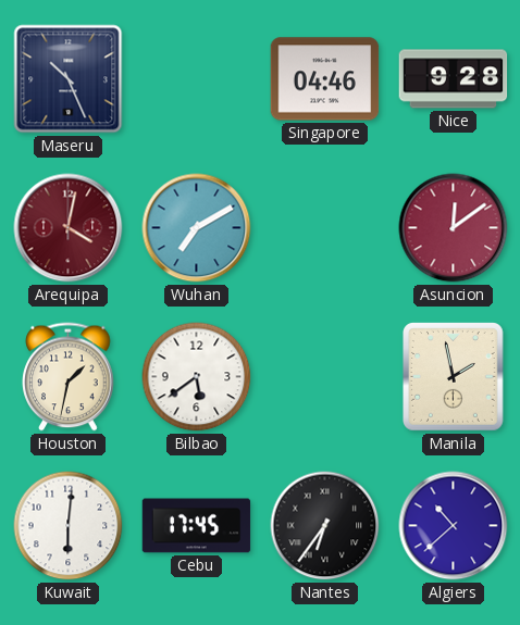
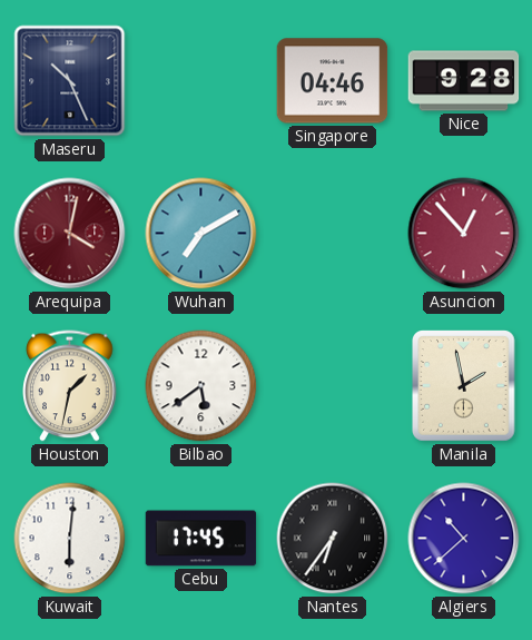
Asuncion: 12:09 -> 12:53 (464, 234)
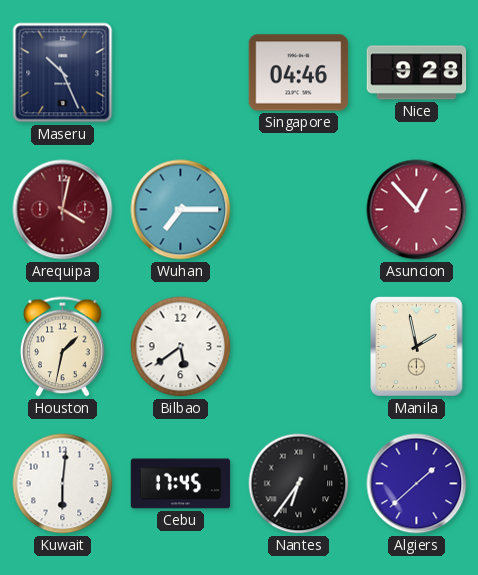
Wuhan: 7:10 -> 7:15 (181, 210)
Algiers: 10:38 -> 1:38 (417, 484)
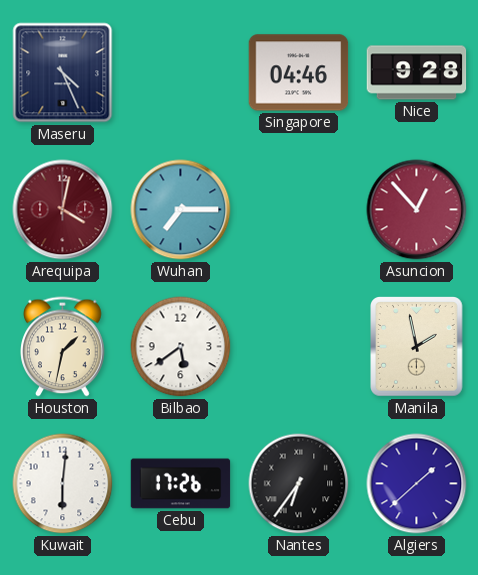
Maseru: 10:26 -> 4:26 (63, 73)
Cebu: 17:45 -> 17:26 (181, 484)
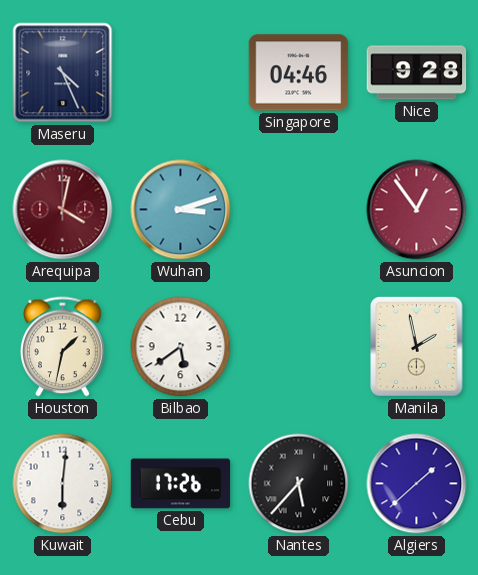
Wuhan: 7:15 -> 3:12 (181, 210)
Asuncion: 12:53 -> 12:54 (417, 210)
Nantes: 6:36 -> 5:37 (299, 484)
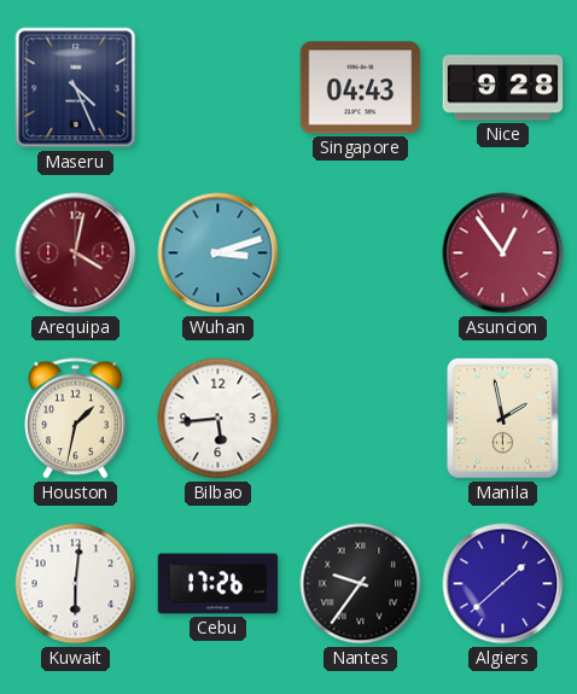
Singapore: 04:46 -> 04:43 (361, 88)
Bilbao: 5:39 -> 5:44 (218, 419)
Nantes: 5:37 -> 9:36 (361, 584)
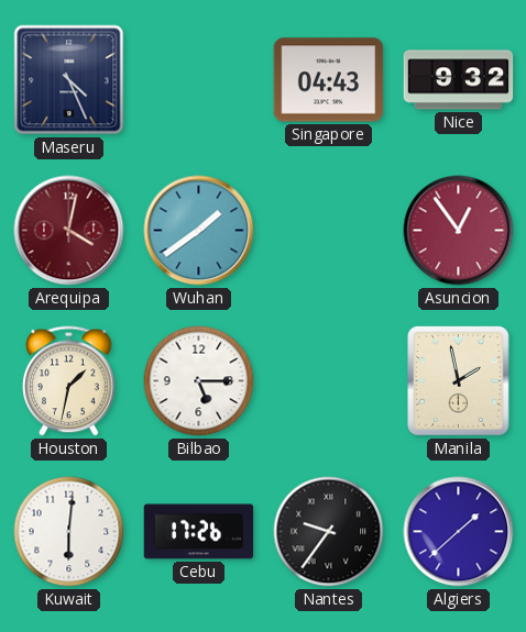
Nice: 9:28 -> 9:32 (459, 80)
Wuhan: 3:12 -> 1:39 (199, 231)
Bilbao: 5:44 -> 5:15 (199, 381)
